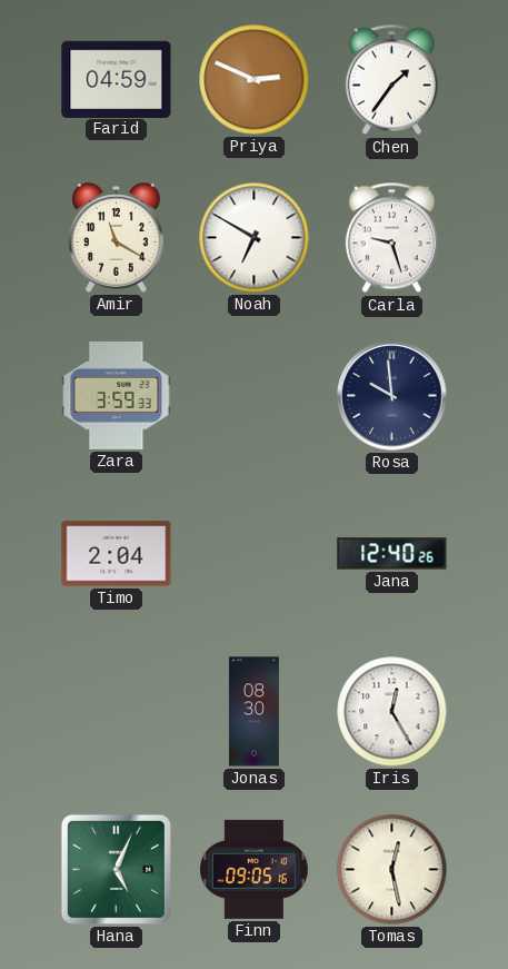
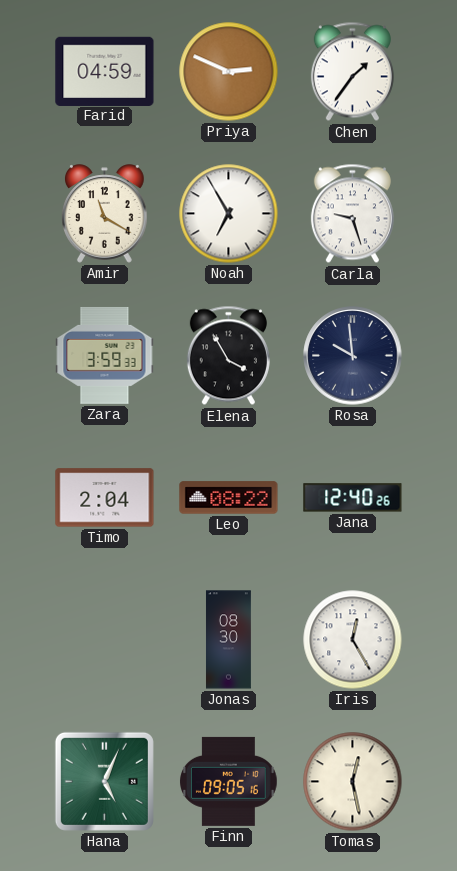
Noah: 6:50 -> 6:55 (229, 214)
Elena: none -> 3:55 (228, 356)
Leo: none -> 08:22 (229, 498)
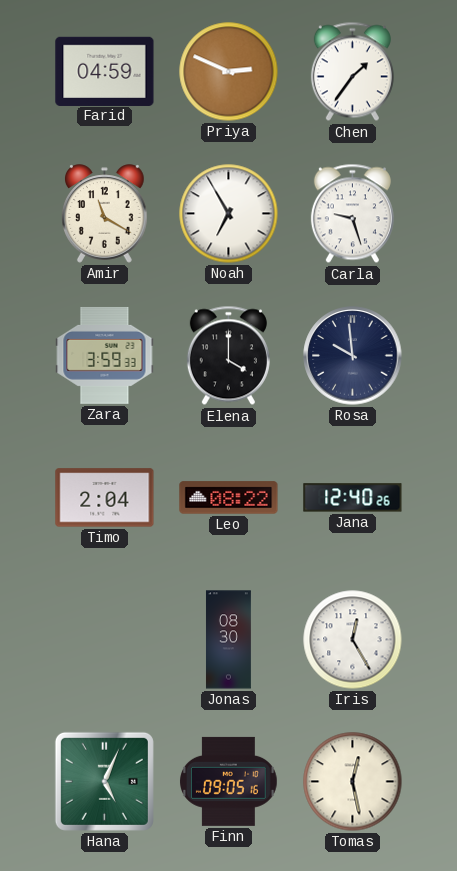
Elena: 3:55 -> 4:00 (228, 356)
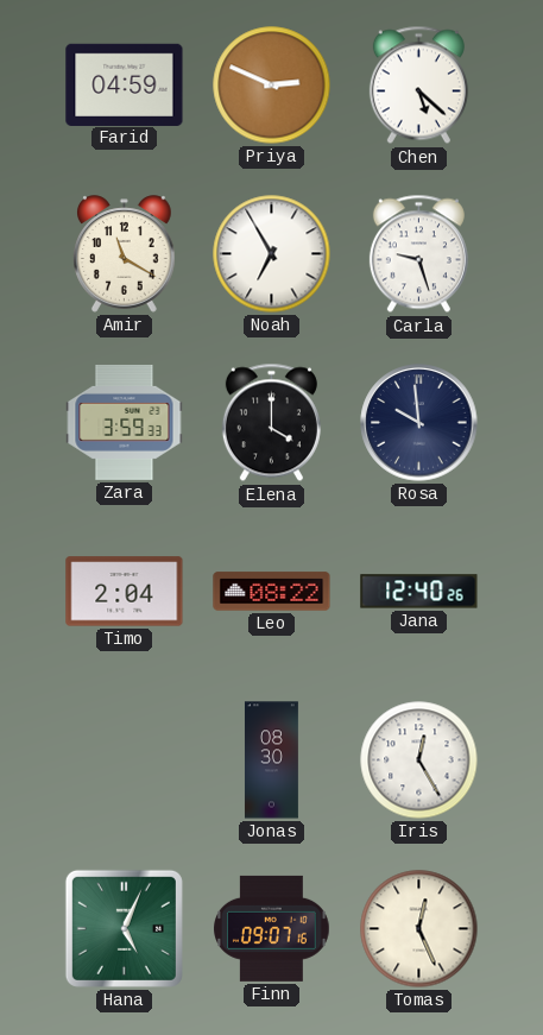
Chen: 1:36 -> 5:22 (418, 86)
Finn: 09:05 -> 09:07 (272, 928)
Tomas: 12:28 -> 12:26 (419, 929)
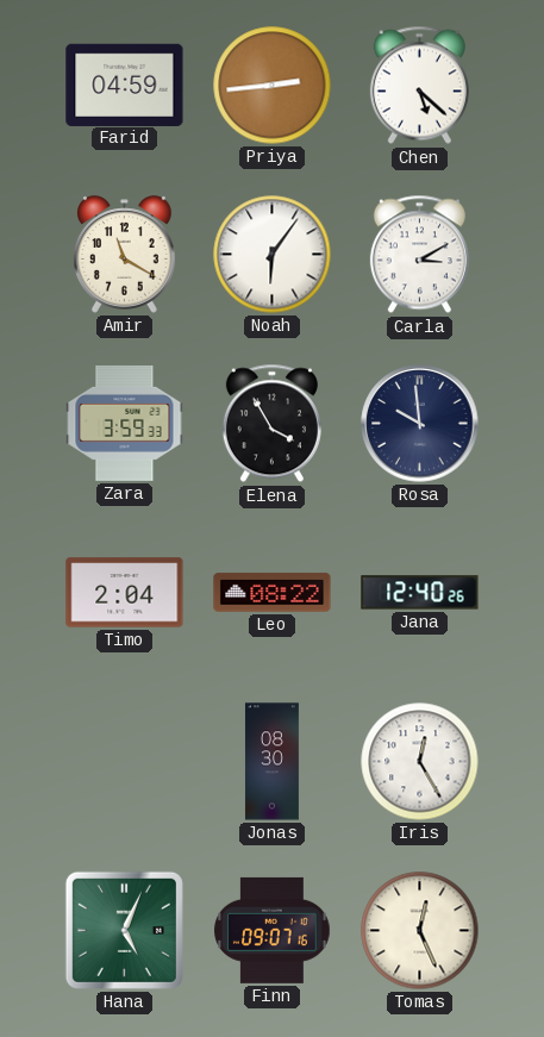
Priya: 2:49 -> 2:44 (273, 86)
Noah: 6:55 -> 6:06 (273, 255)
Carla: 9:27 -> 3:10 (419, 255)
Elena: 4:00 -> 3:55 (271, 424)
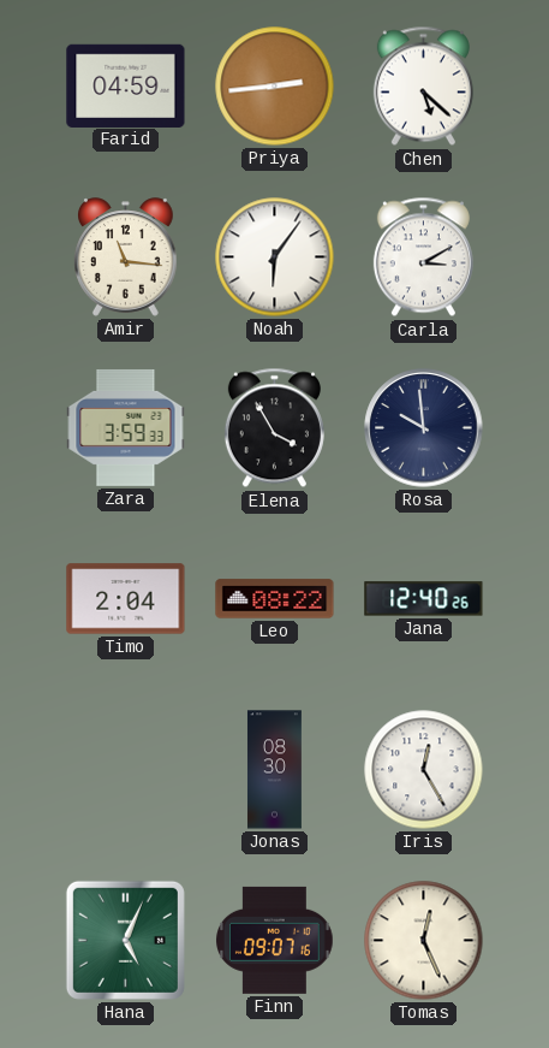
Amir: 11:20 -> 11:16 (126, 257)
